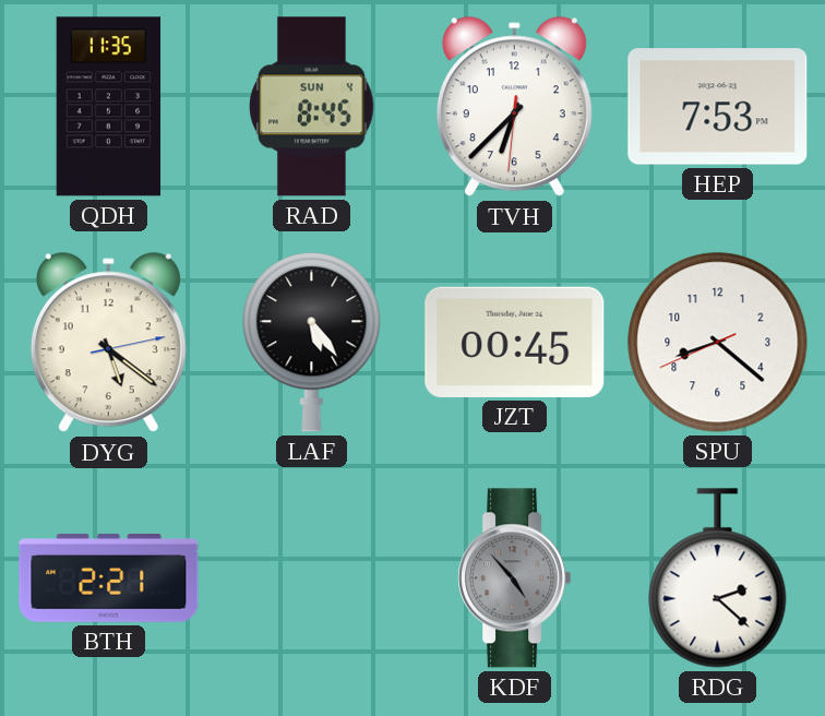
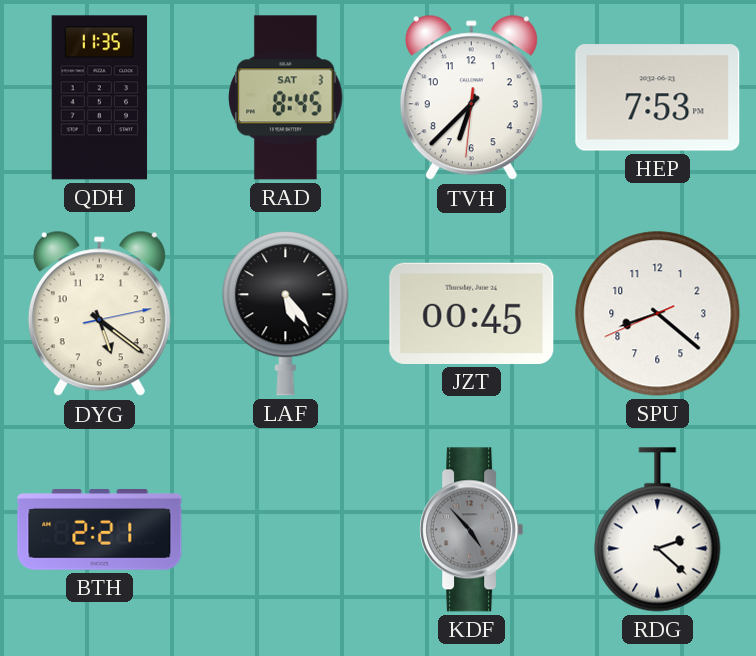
RAD date: SUN 4 -> SAT 3 (286, 98)
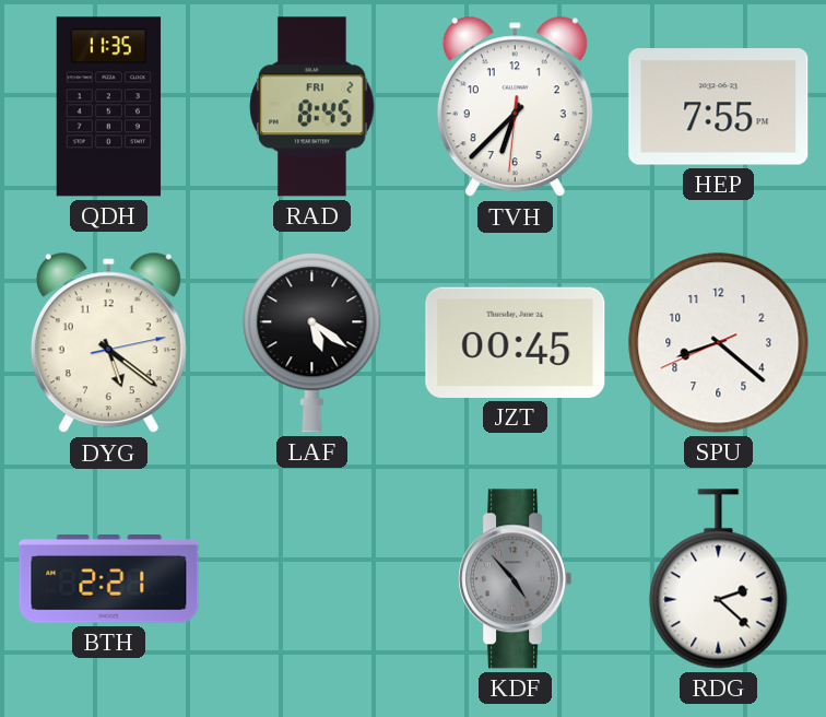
RAD date: SAT 3 -> FRI 2 (312, 107)
HEP: 7:53 -> 7:55 (719, 107)
LAF: 5:24 -> 5:21 (312, 343)
